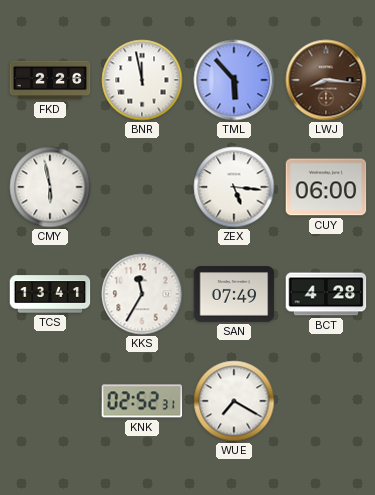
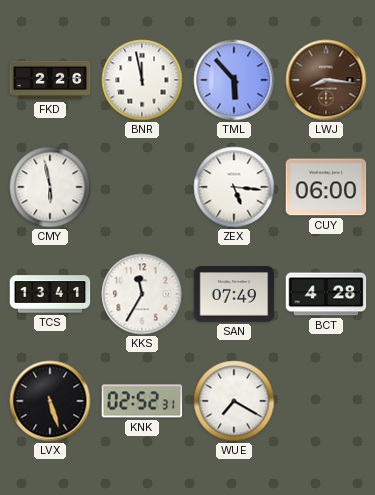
LVX: none -> 5:27 (50, 401)
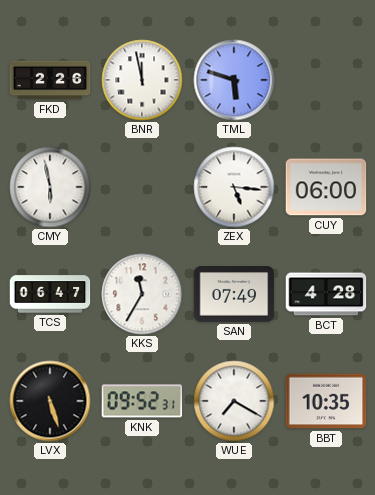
TML: 5:53 -> 5:48 (234, 80)
LWJ: 8:16 -> none (326, 80)
TCS: 13:41 -> 06:47 (50, 294)
KNK: 02:52 -> 09:52 (142, 401)
BBT: none -> 10:35 (326, 401)
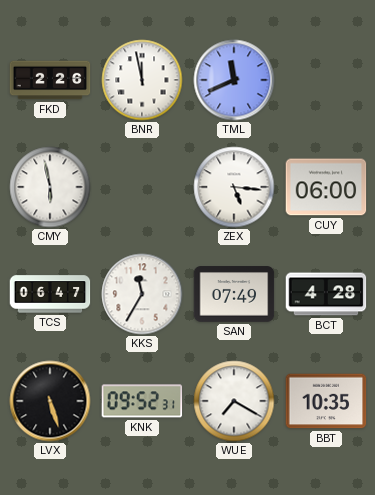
TML: 5:48 -> 11:41 (234, 80)
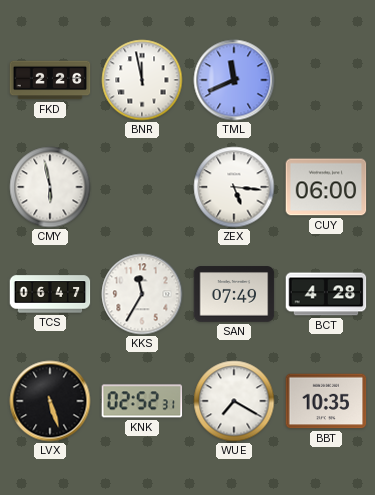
KNK: 09:52 -> 02:52 (142, 401)
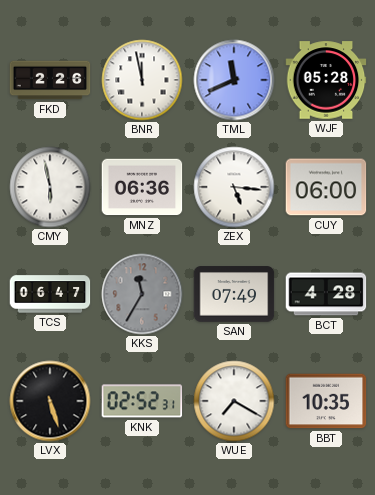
WJF: none -> 05:28 (326, 80)
MNZ: none -> 06:36 (142, 187)
KKS dial: white -> grey (142, 294)
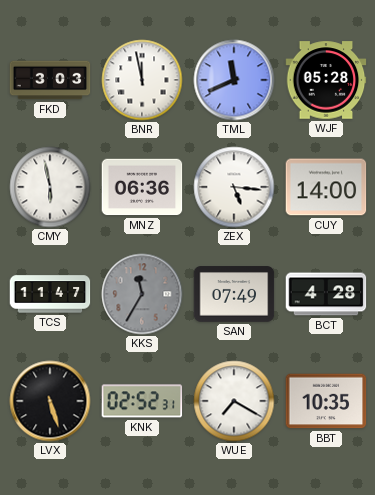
FKD: 2:26 -> 3:03 (50, 80)
CUY: 06:00 -> 14:00 (326, 187)
TCS: 06:47 -> 11:47 (50, 294)
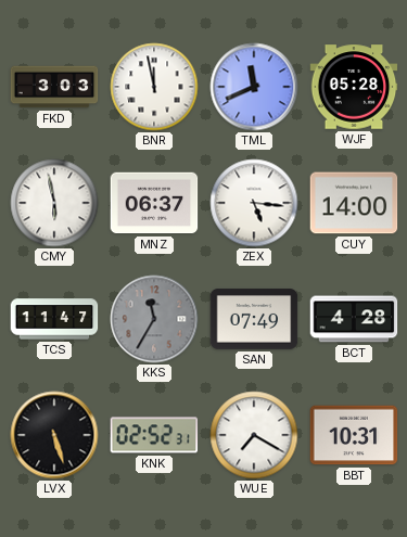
MNZ: 06:36 -> 06:37 (154, 203)
BBT: 10:35 -> 10:31 (354, 435)
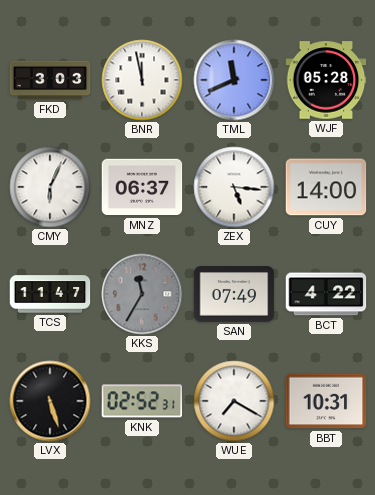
CMY: 5:58 -> 6:04 (50, 187)
BCT: 4:28 -> 4:22 (326, 294)
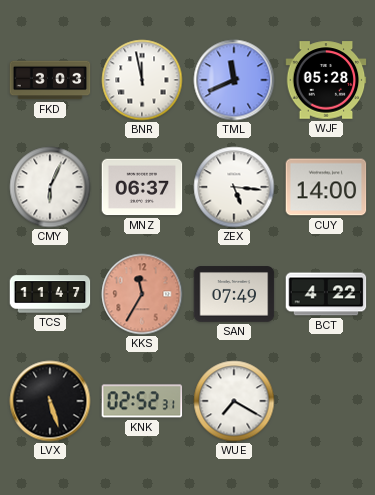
KKS dial: grey -> salmon (142, 294)
BBT: 10:31 -> none (326, 401)
